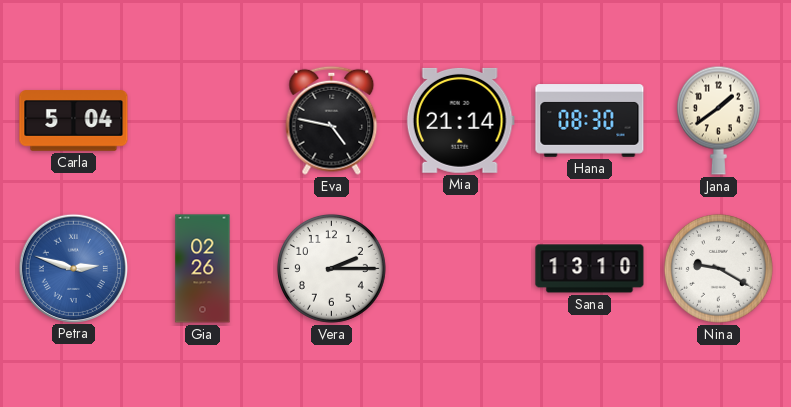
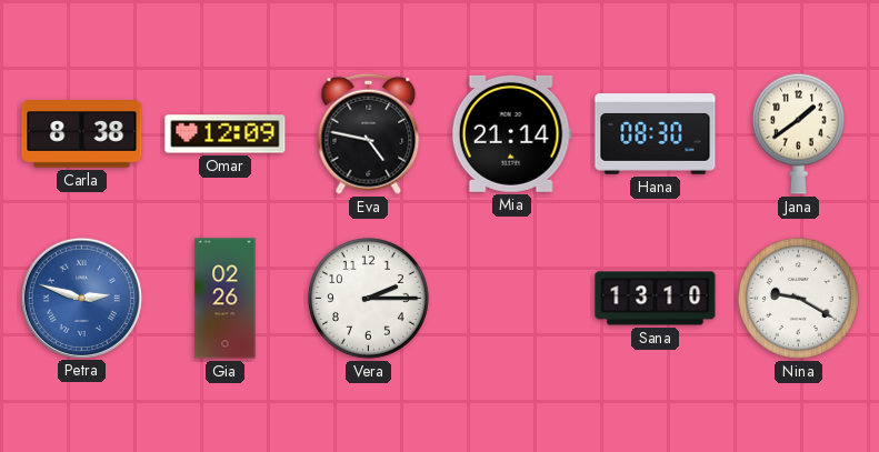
Carla: 5:04 -> 8:38 (82, 134)
Omar: none -> 12:09 (226, 134)
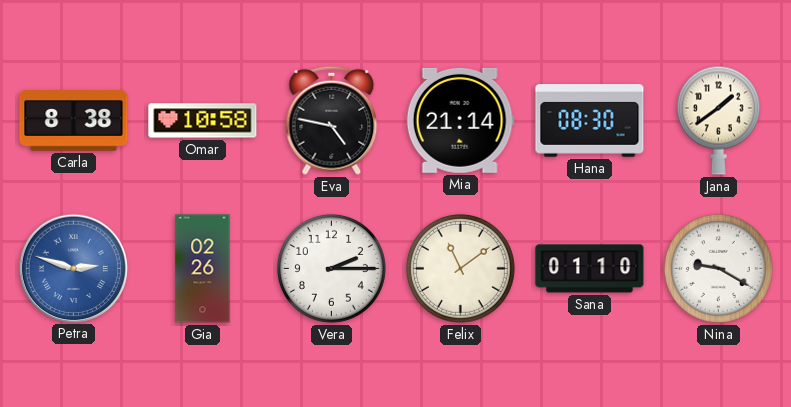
Omar: 12:09 -> 10:58 (203, 121)
Felix: none -> 11:09 (460, 268)
Sana: 13:10 -> 01:10 (590, 269)
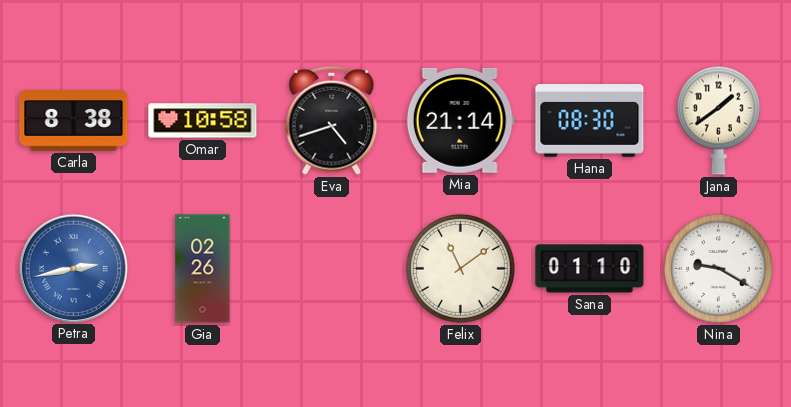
Eva: 4:47 -> 4:42 (332, 120)
Petra: 2:48 -> 2:43 (73, 268)
Vera: 2:15 -> none (331, 268)
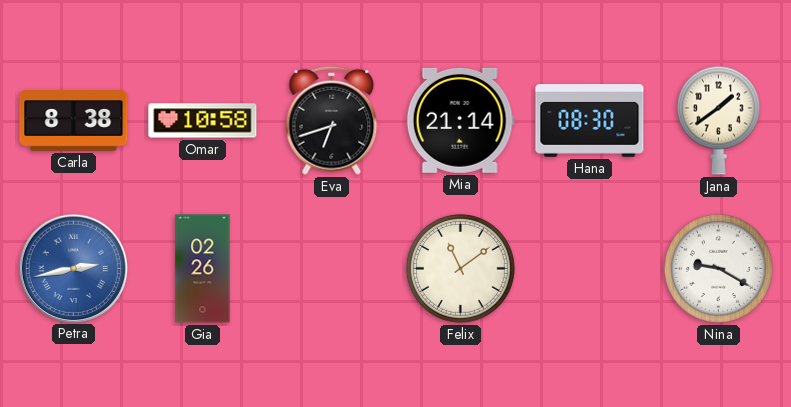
Eva: 4:42 -> 6:42 (332, 120)
Sana: 01:10 -> none (590, 269)
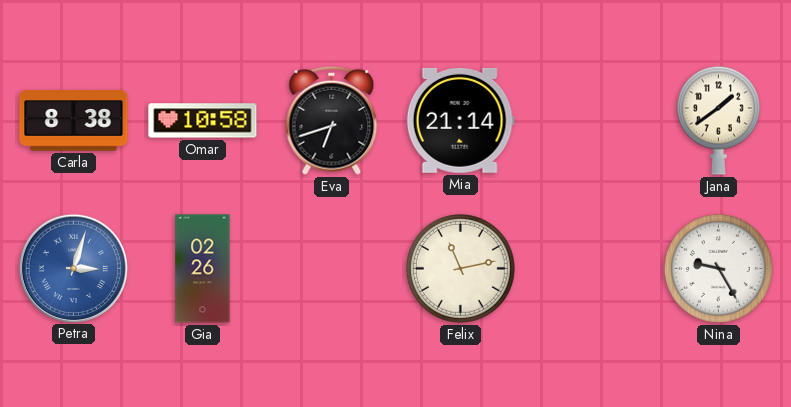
Hana: 08:30 -> none (590, 121)
Petra: 2:43 -> 3:03 (73, 268)
Felix: 11:09 -> 11:13 (460, 268)
Nina: 9:20 -> 9:25 (718, 268)
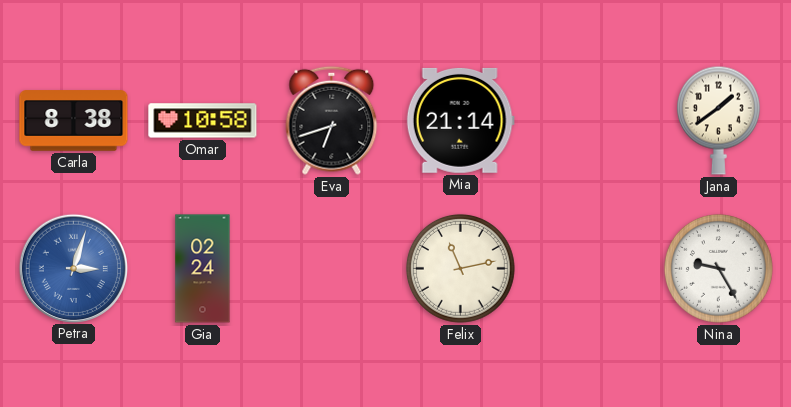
Gia: 02:26 -> 02:24 (203, 269)
